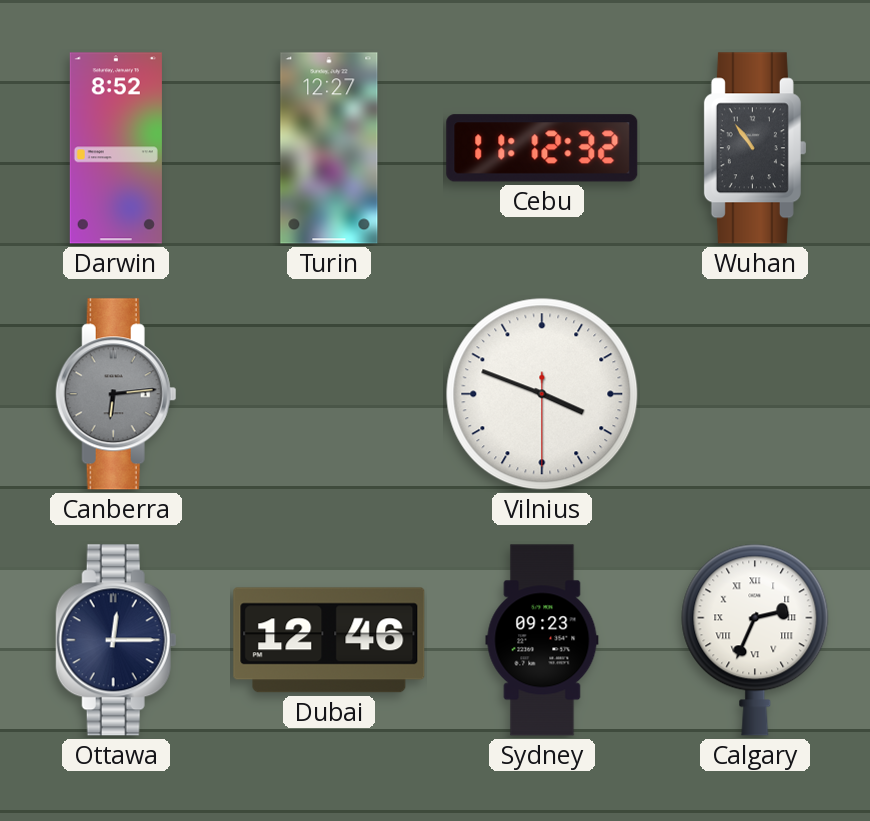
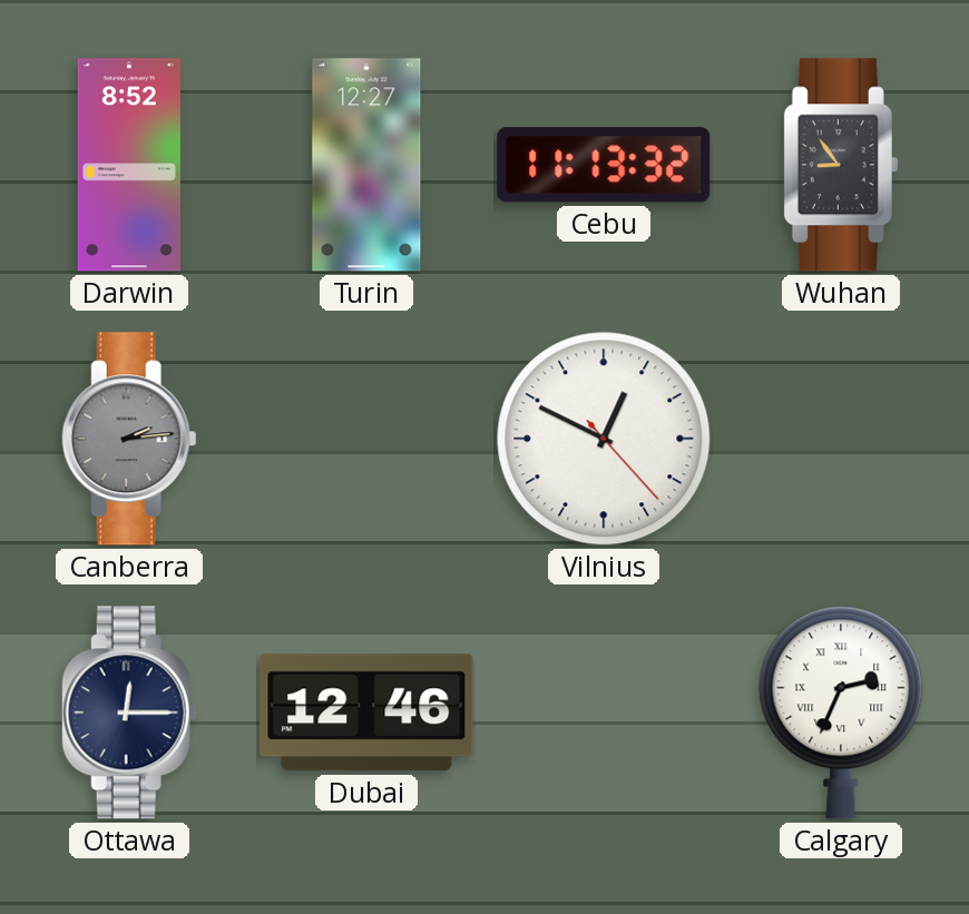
Cebu: 11:12 -> 11:13 (604, 165)
Wuhan: 10:54 -> 8:54 (841, 165)
Canberra: 6:14 -> 2:14 (129, 439)
Vilnius: 3:48 -> 12:49 (604, 439)
Sydney: 09:23 -> none (542, 640)
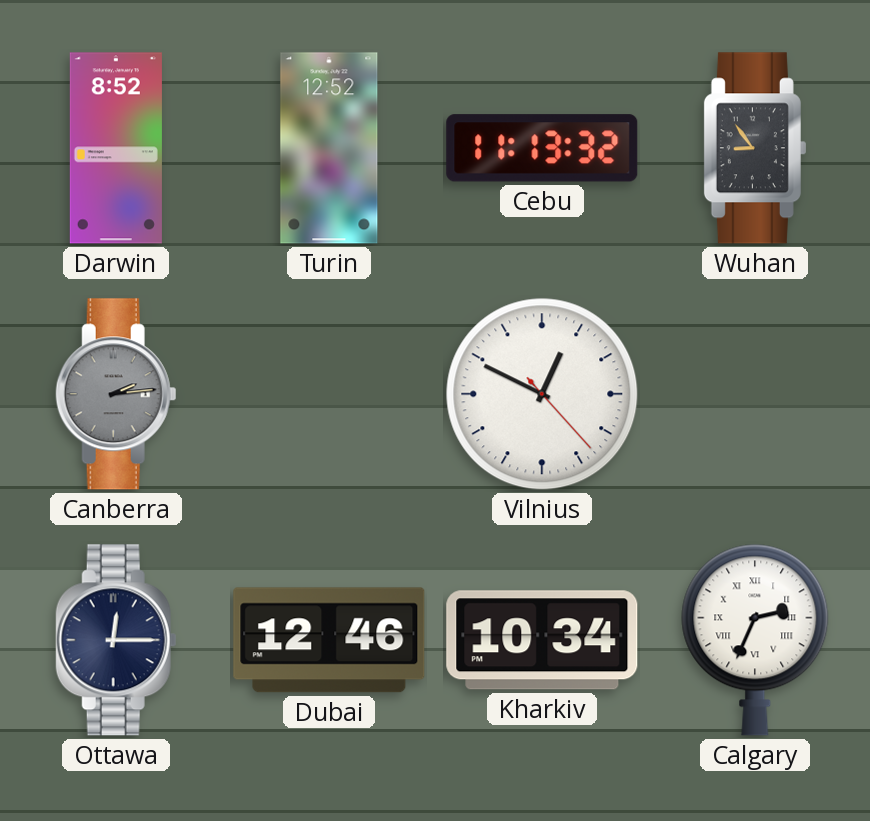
Turin: 12:27 -> 12:52 (329, 148)
Kharkiv: none -> 10:34 (542, 640)
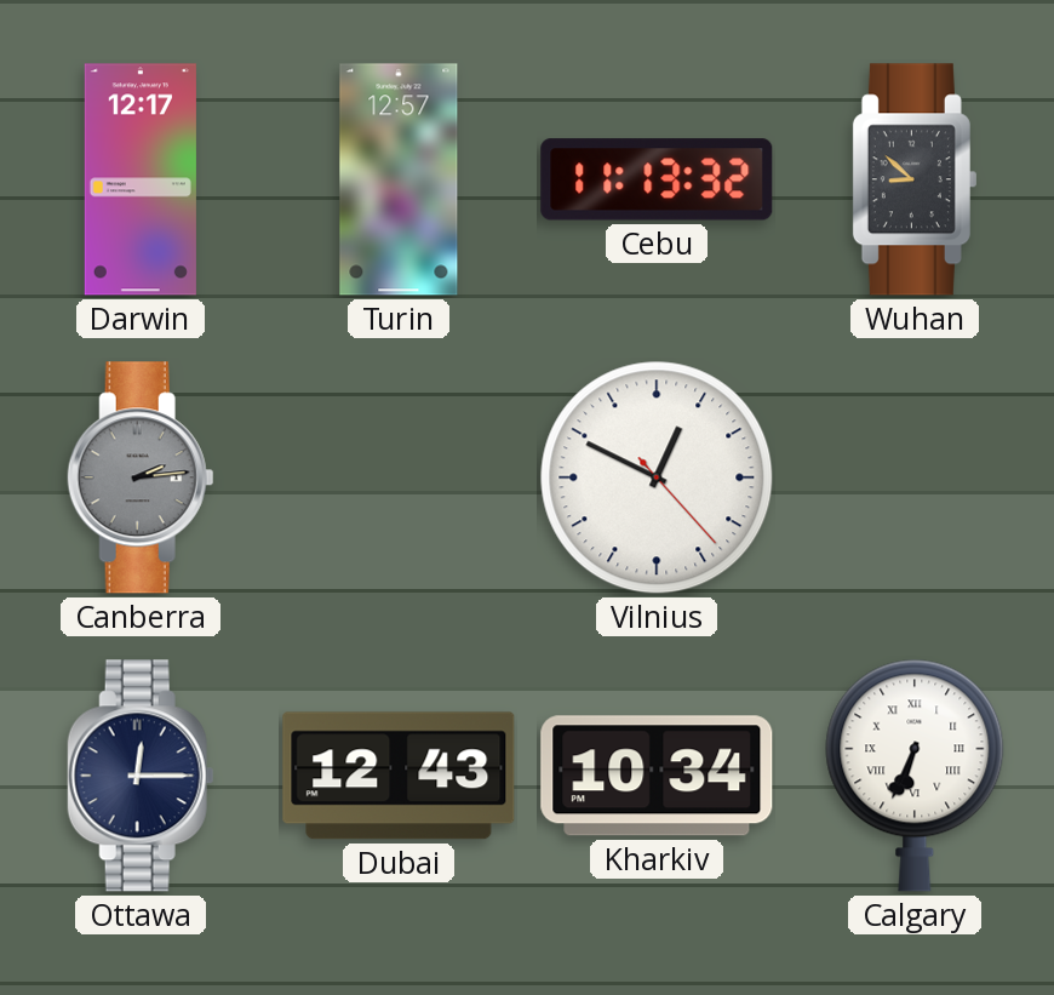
Darwin: 8:52 -> 12:17 (141, 179)
Turin: 12:52 -> 12:57 (399, 179)
Wuhan: 8:54 -> 8:52 (915, 179)
Dubai: 12:46 -> 12:43 (399, 776)
Calgary: 2:34 -> 6:34 (915, 776)
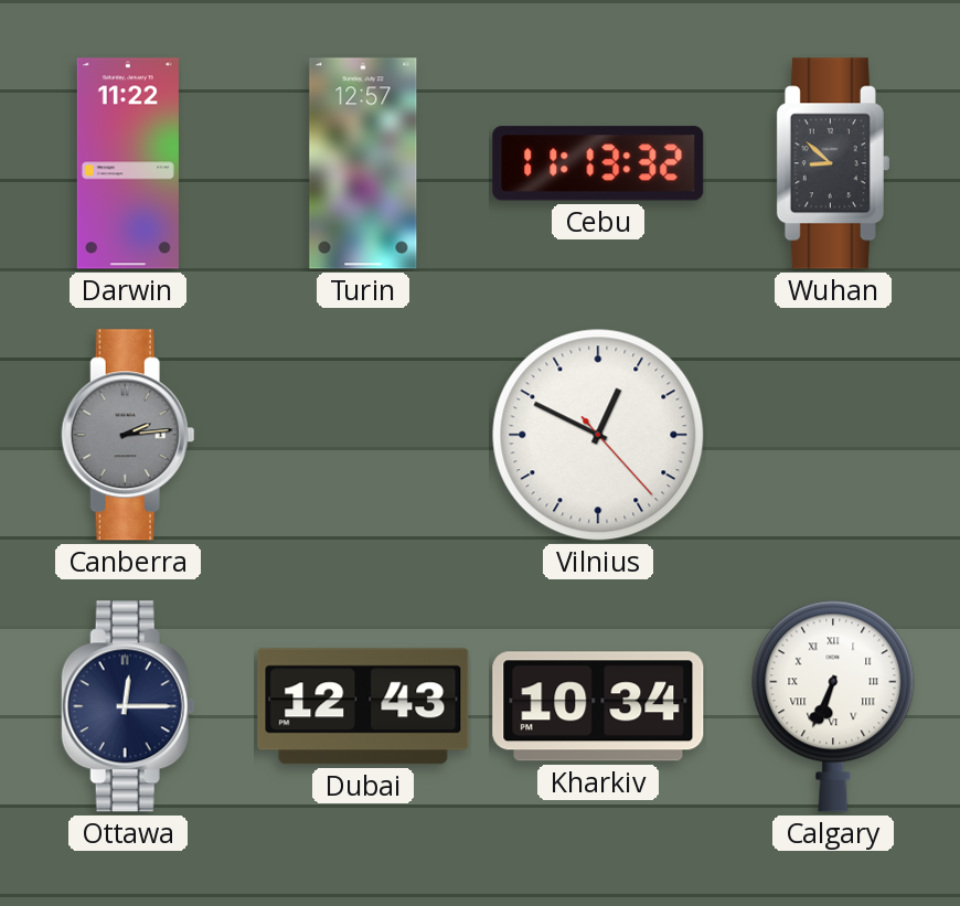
Darwin: 12:17 -> 11:22 (128, 163)
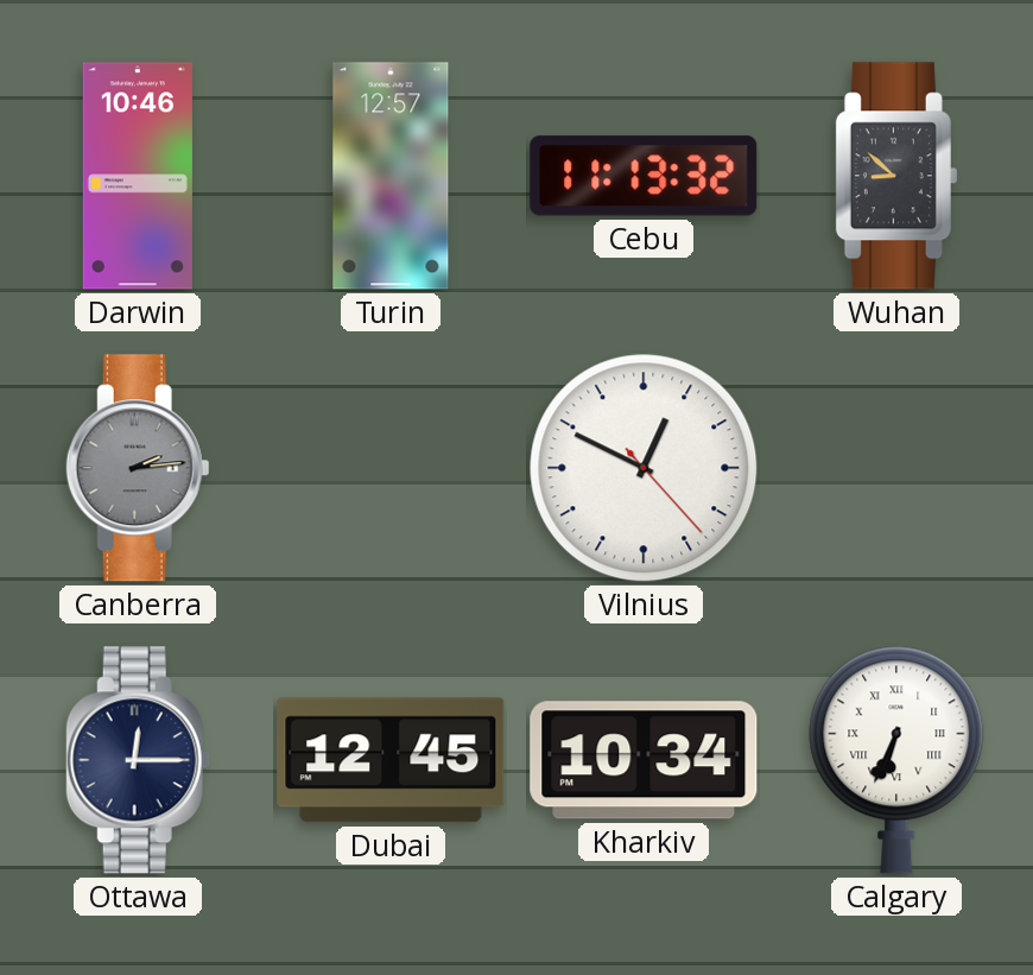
Darwin: 11:22 -> 10:46 (138, 176)
Dubai: 12:43 -> 12:45 (391, 760)
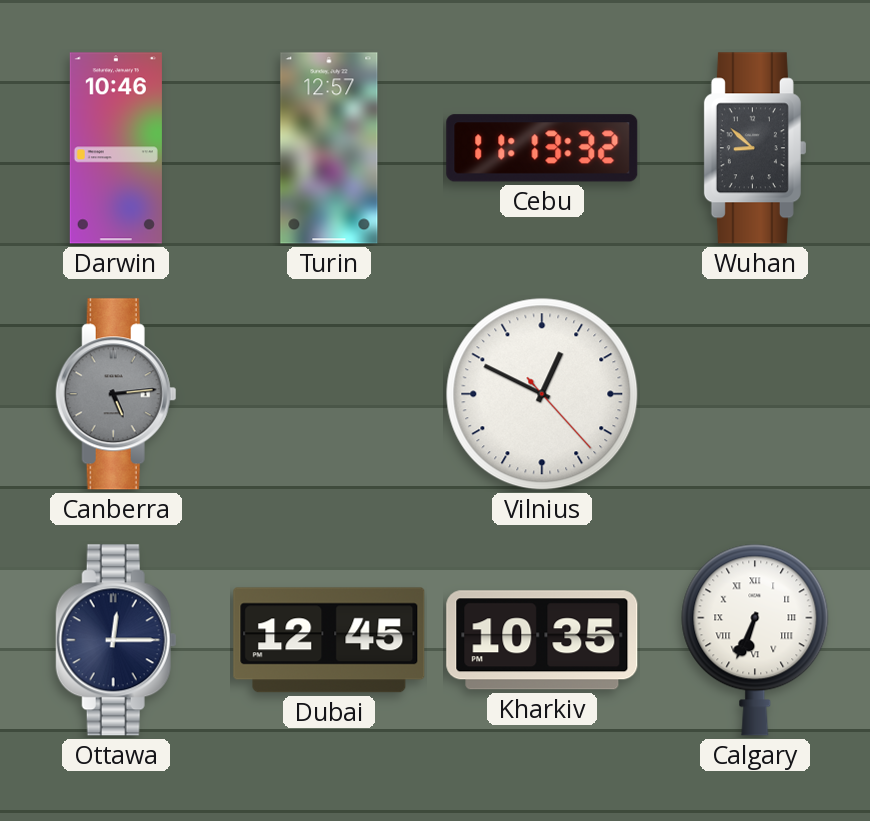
Canberra: 2:14 -> 5:14 (116, 394)
Kharkiv: 10:34 -> 10:35 (542, 640)
